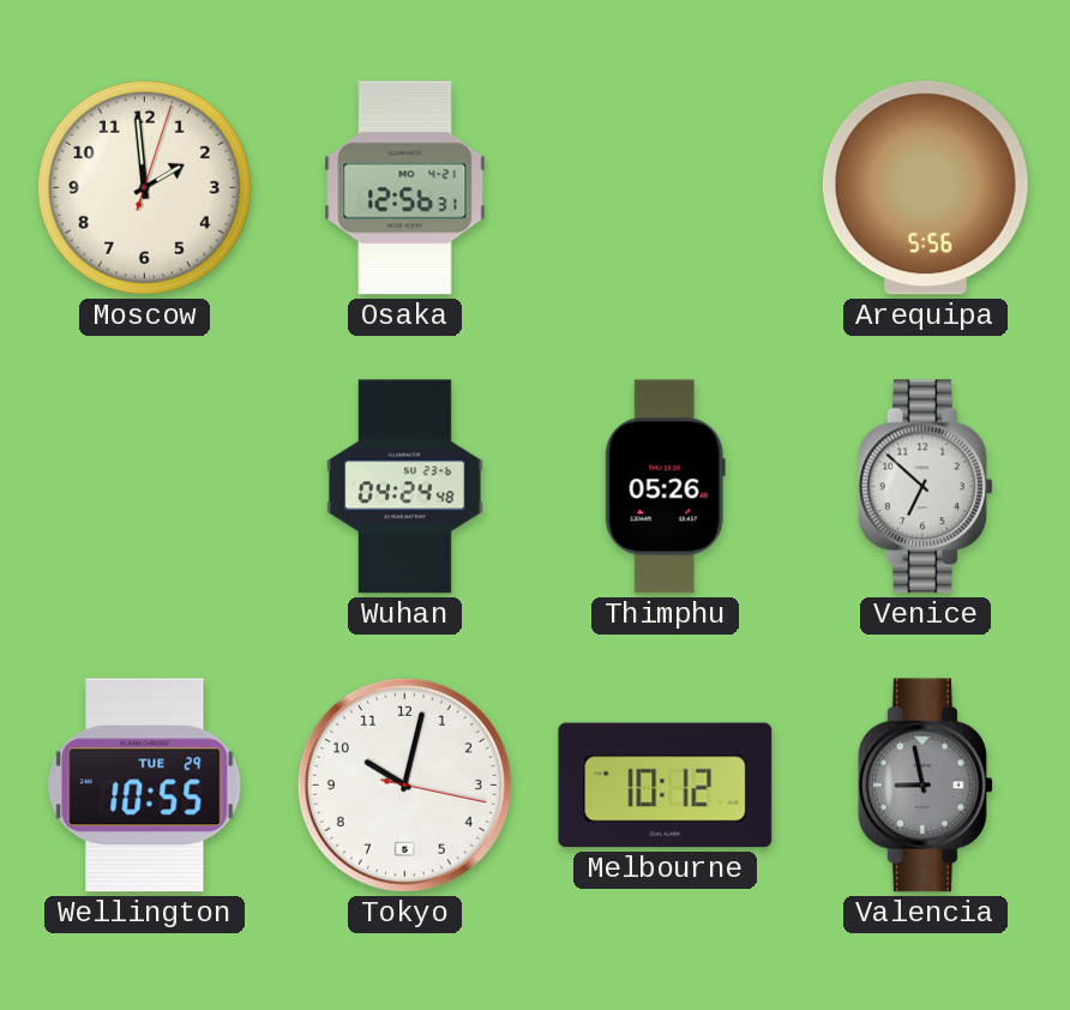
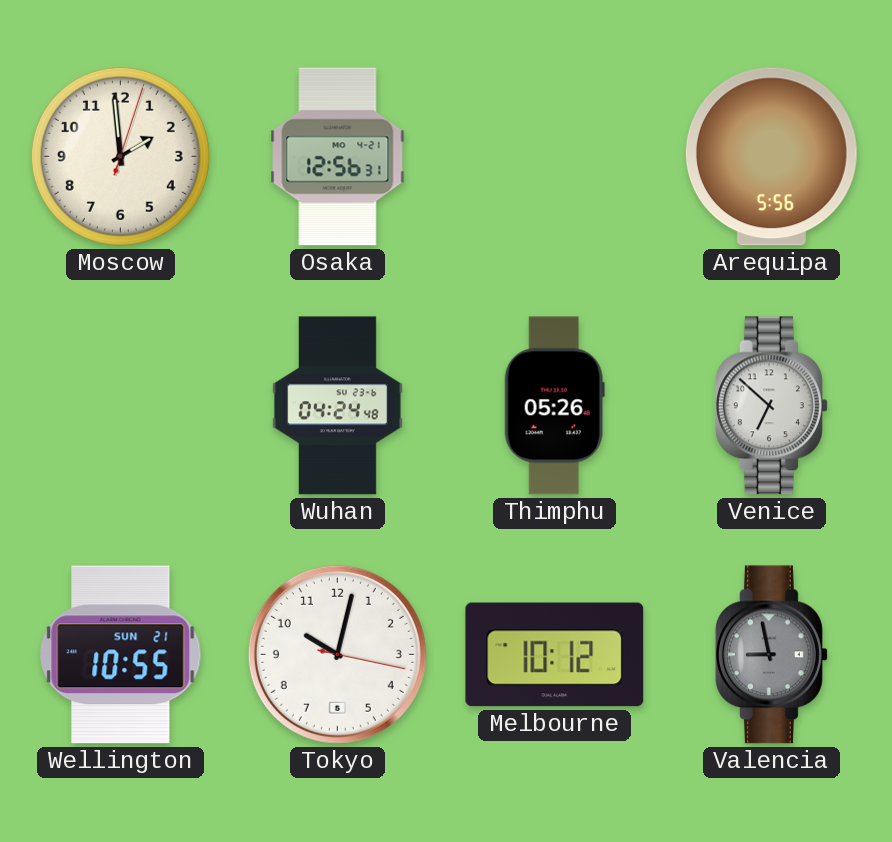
Wellington date: TUE 29 -> SUN 21 (121, 655)
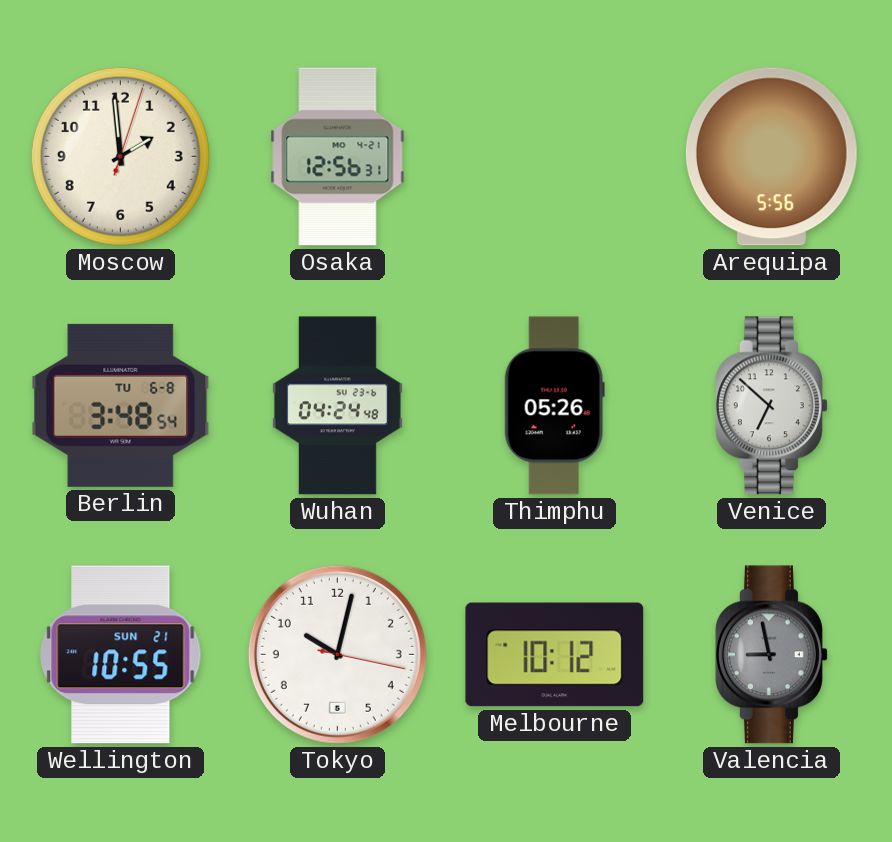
Berlin: none -> 3:48 (121, 405)
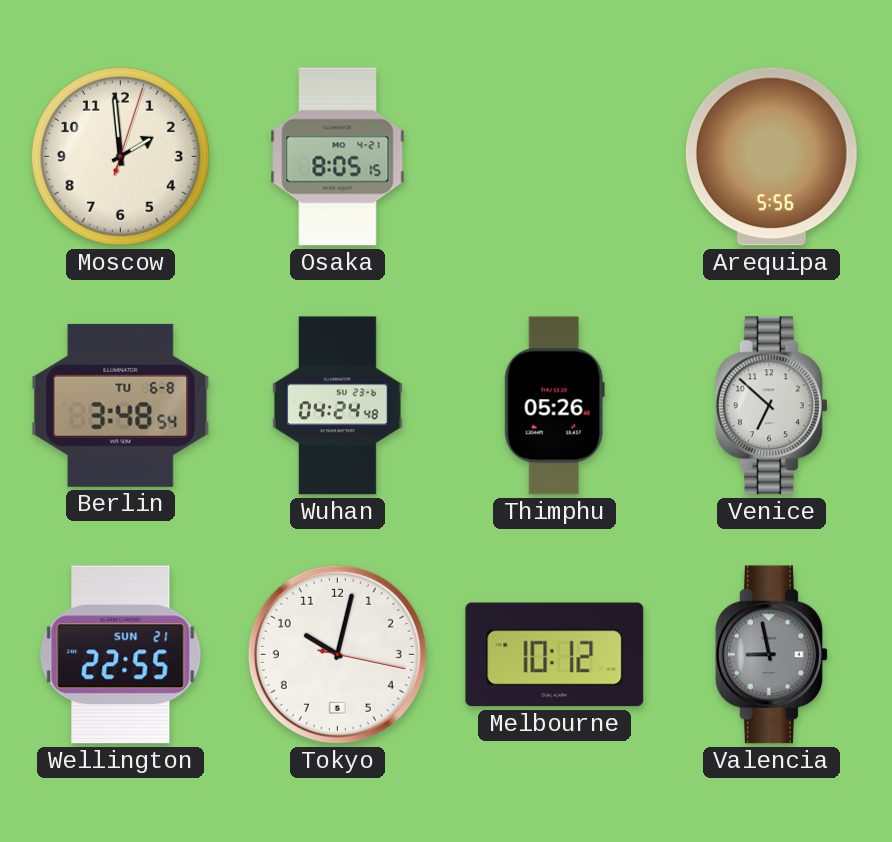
Osaka: 12:56 -> 8:05 (338, 157)
Wellington: 10:55 -> 22:55 (121, 655)
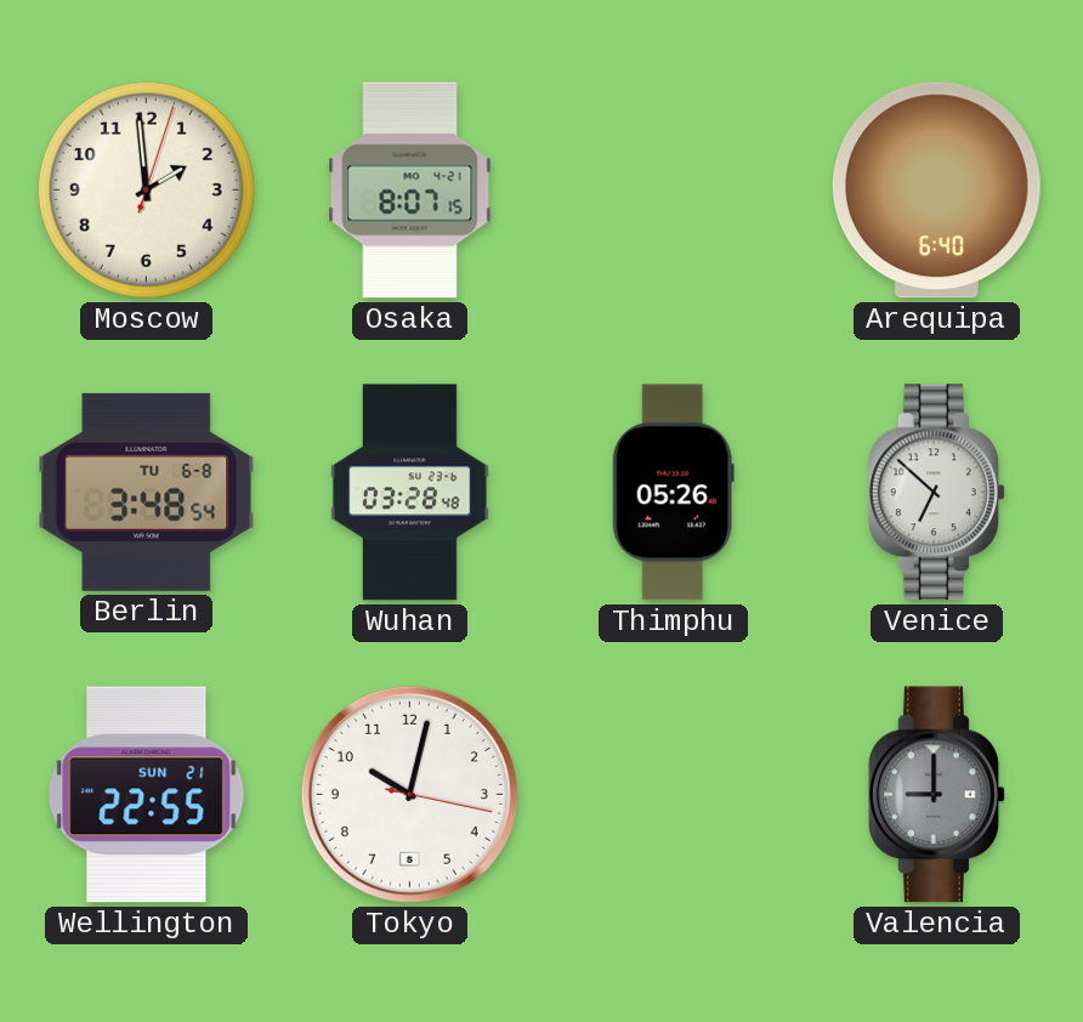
Osaka: 8:05 -> 8:07 (410, 191)
Arequipa: 5:56 -> 6:40 (936, 191)
Wuhan: 04:24 -> 03:28 (409, 493)
Melbourne: 10:12 -> none (555, 655)
Valencia: 8:58 -> 9:00 (936, 795)
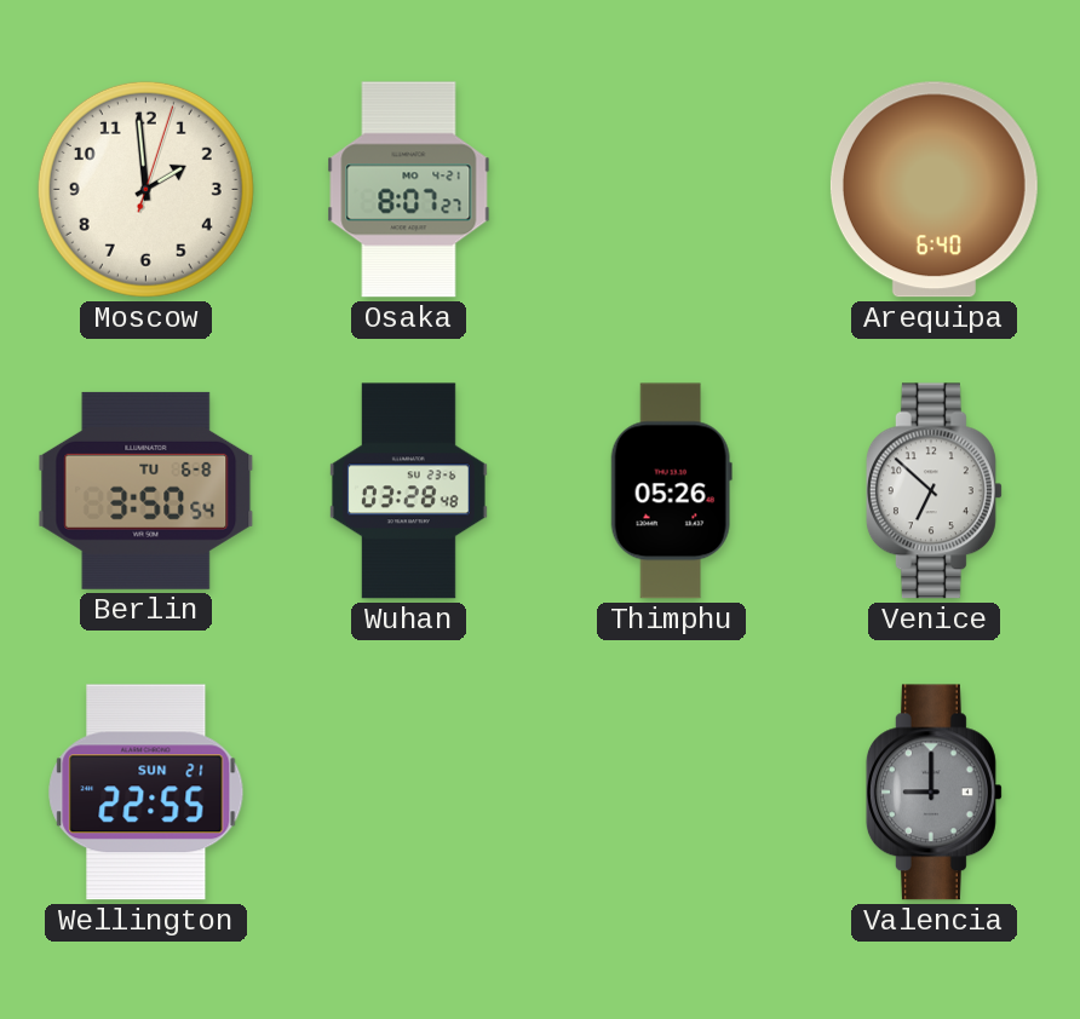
Osaka: 8:07:15 -> 8:07:27 (409, 190)
Berlin: 3:48 -> 3:50 (147, 490)
Tokyo: 10:02 -> none (409, 794)
